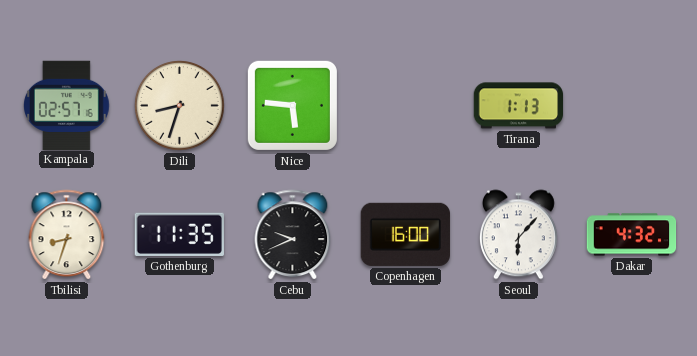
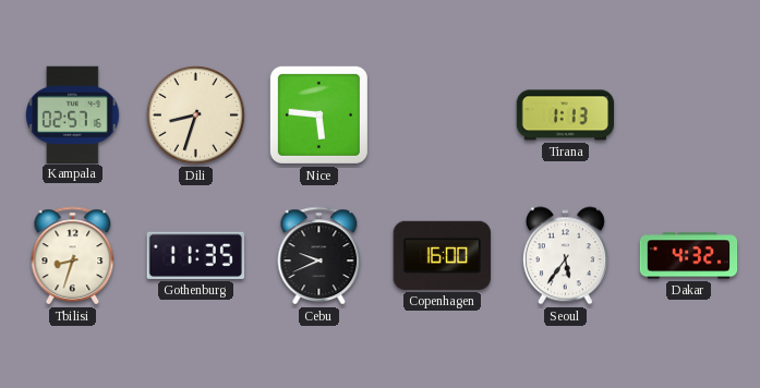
Seoul: 6:07 -> 5:36 (565, 256)
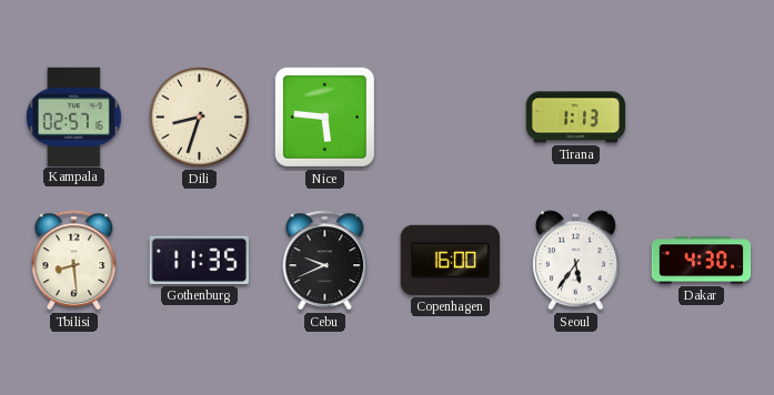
Tbilisi: 8:33 -> 8:29 (74, 261)
Dakar: 4:32 -> 4:30 (702, 261)
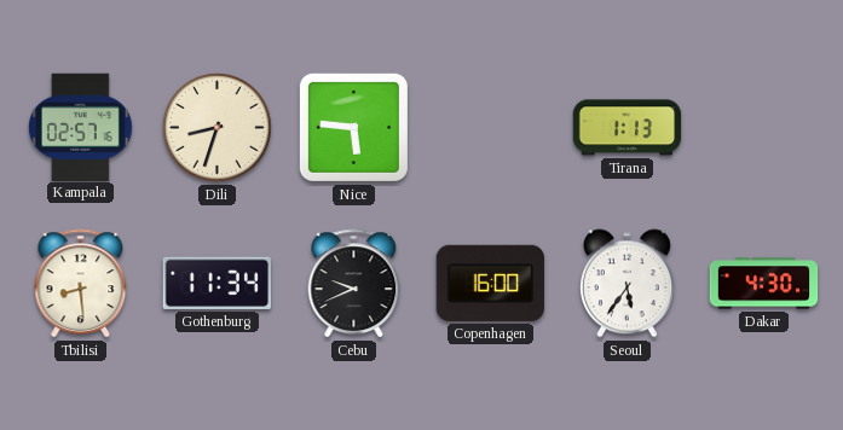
Gothenburg: 11:35 -> 11:34 (216, 283)
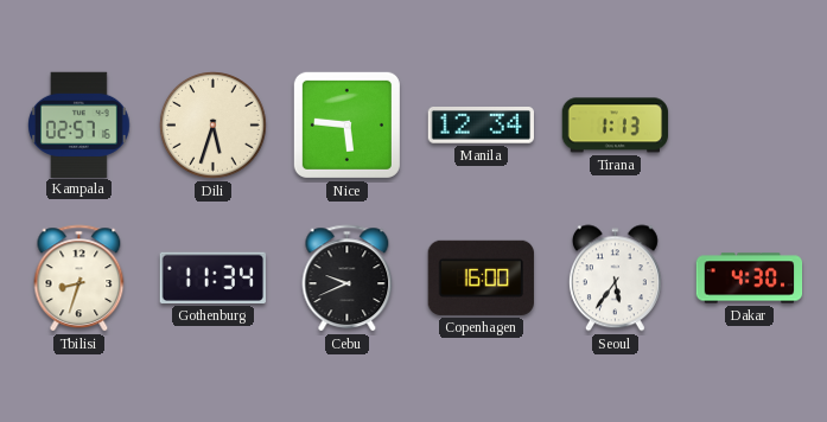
Dili: 8:33 -> 5:33 (214, 126)
Manila: none -> 12:34 (481, 126)
Tbilisi: 8:29 -> 8:33 (79, 279)
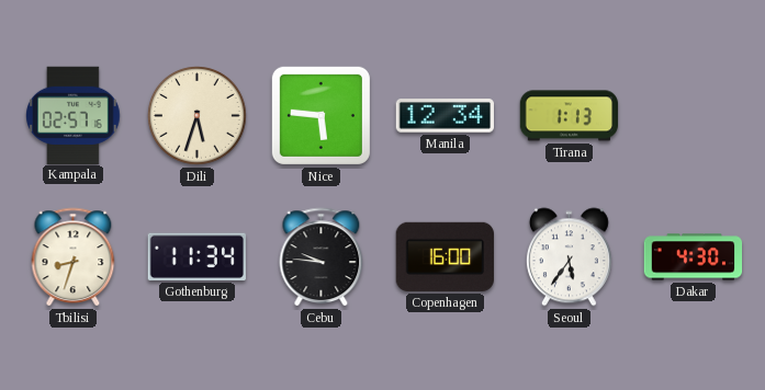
Cebu: 9:41 -> 9:46 (322, 257)
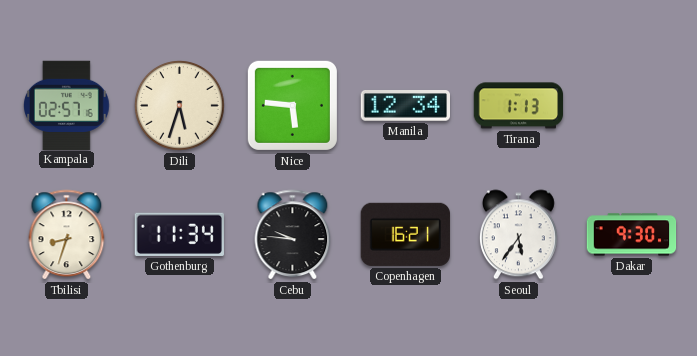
Copenhagen: 16:00 -> 16:21 (405, 234)
Dakar: 4:30 -> 9:30 (632, 235)
